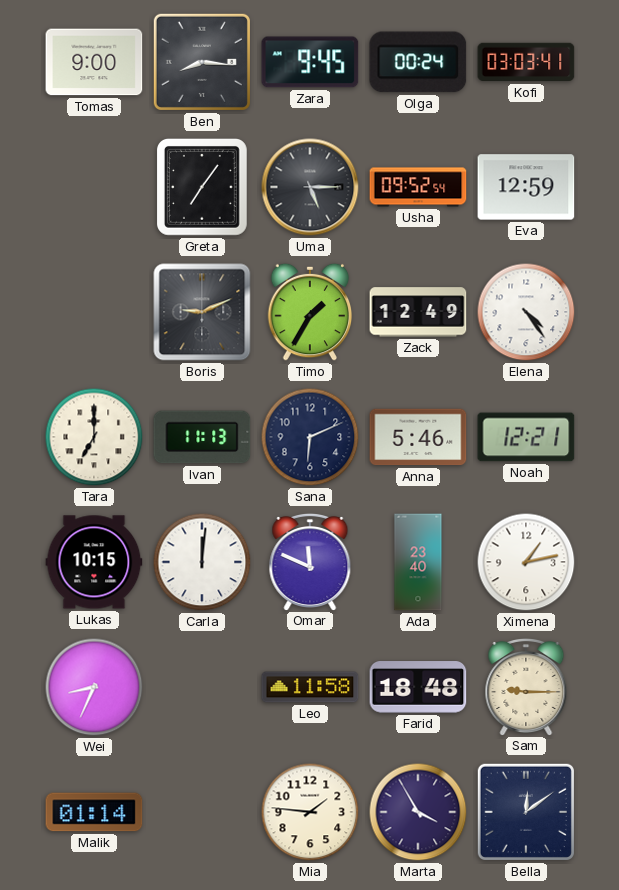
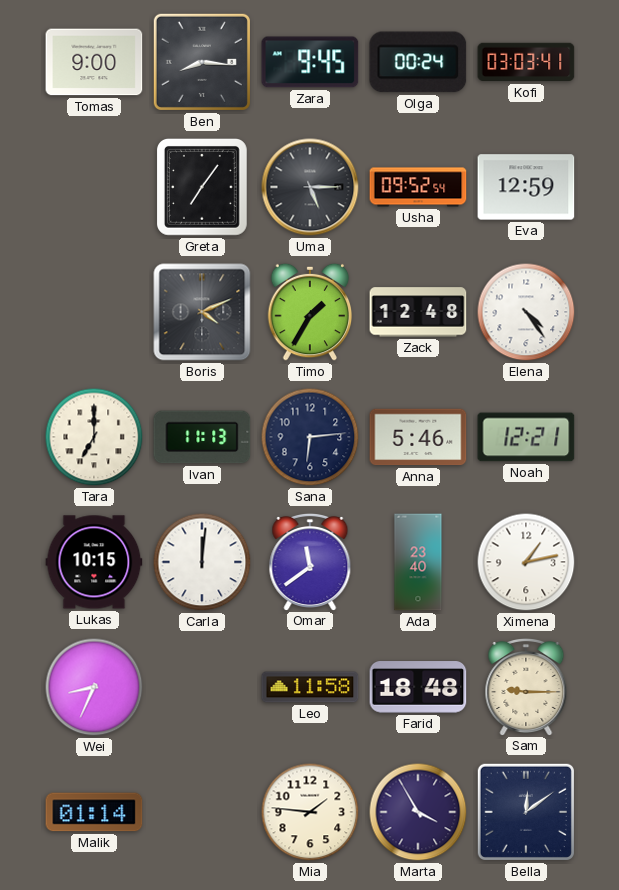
Boris: 9:11 -> 4:11 (202, 312)
Zack: 12:49 -> 12:48 (418, 312)
Sana: 6:11 -> 6:14 (310, 437)
Omar: 11:49 -> 11:39 (310, 561)
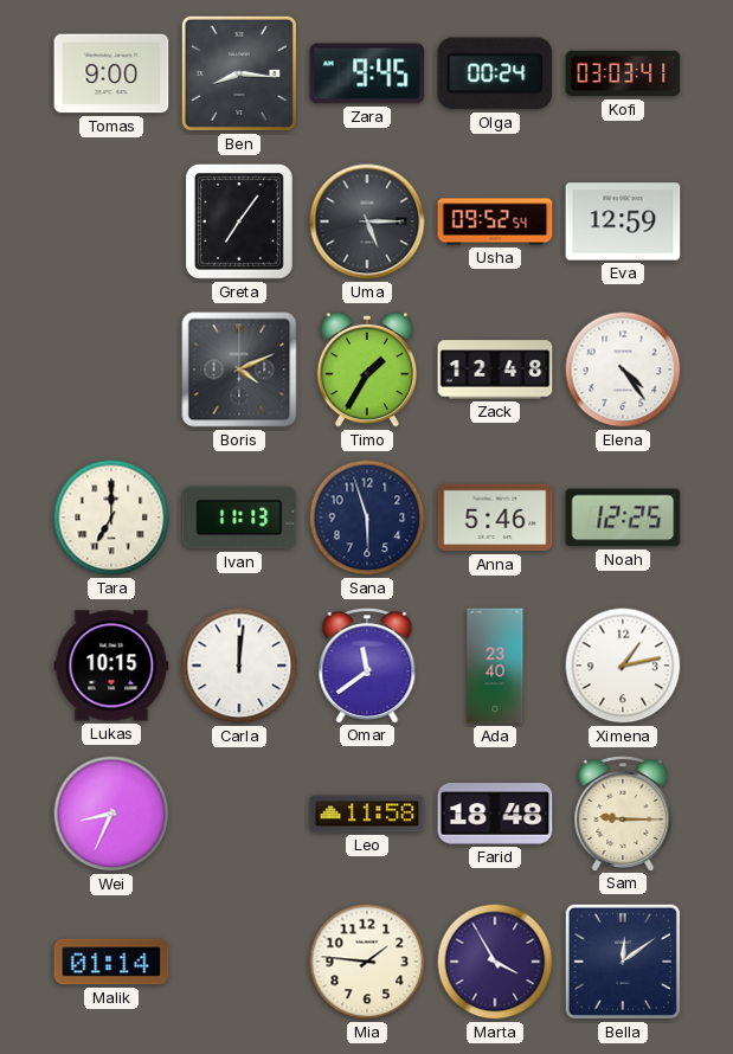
Sana: 6:14 -> 5:57 (367, 518)
Noah: 12:21 -> 12:25 (623, 518)
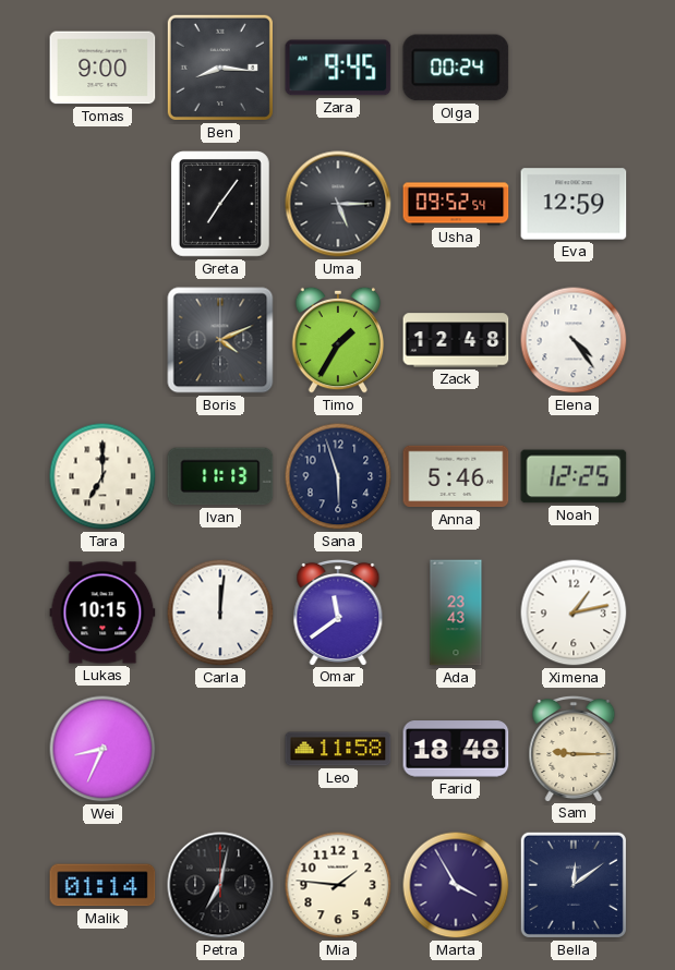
Kofi: 03:03 -> none (623, 73)
Ada: 23:40 -> 23:43 (456, 613)
Petra: none -> 7:02 (220, 885)
